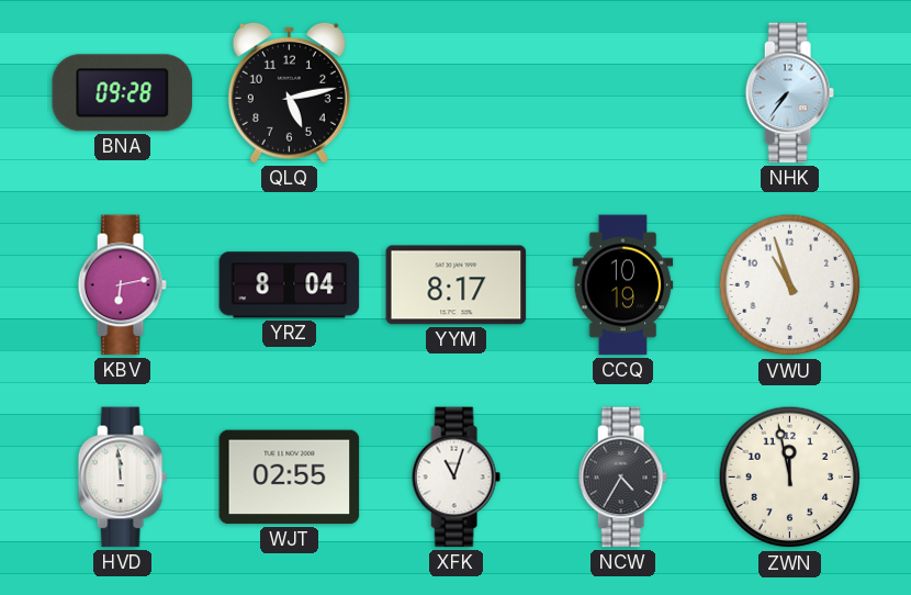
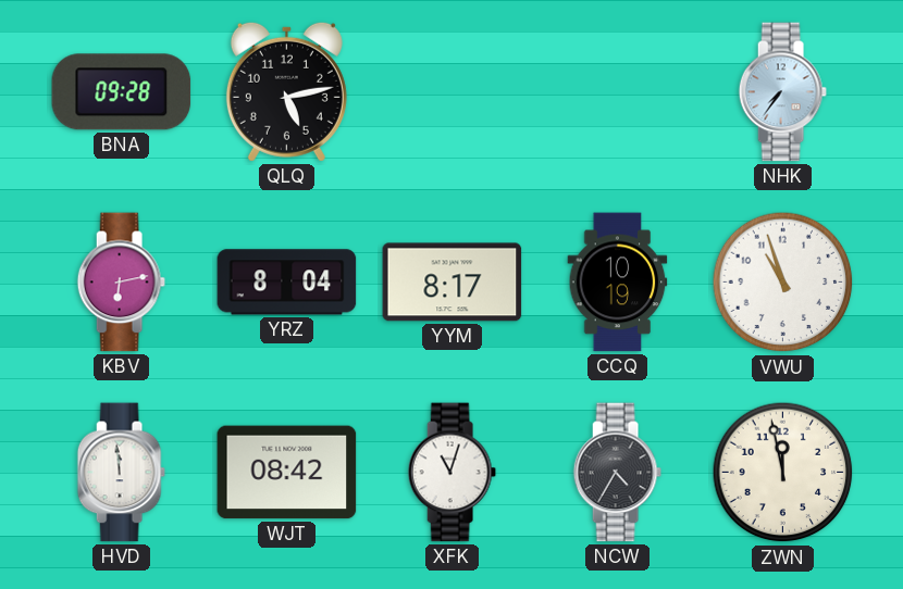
WJT: 02:55 -> 08:42 (287, 473)
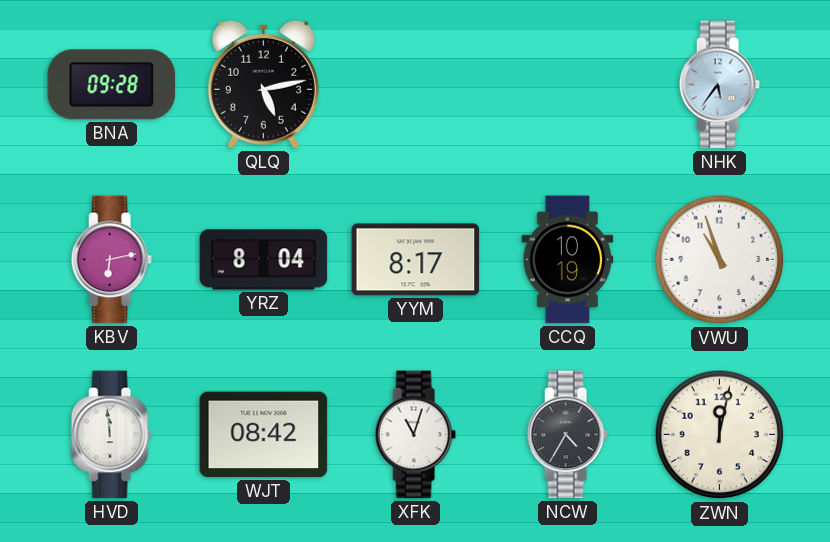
NHK: 7:36 -> 5:36 (719, 85)
ZWN: 11:58 -> 12:02 (720, 435)
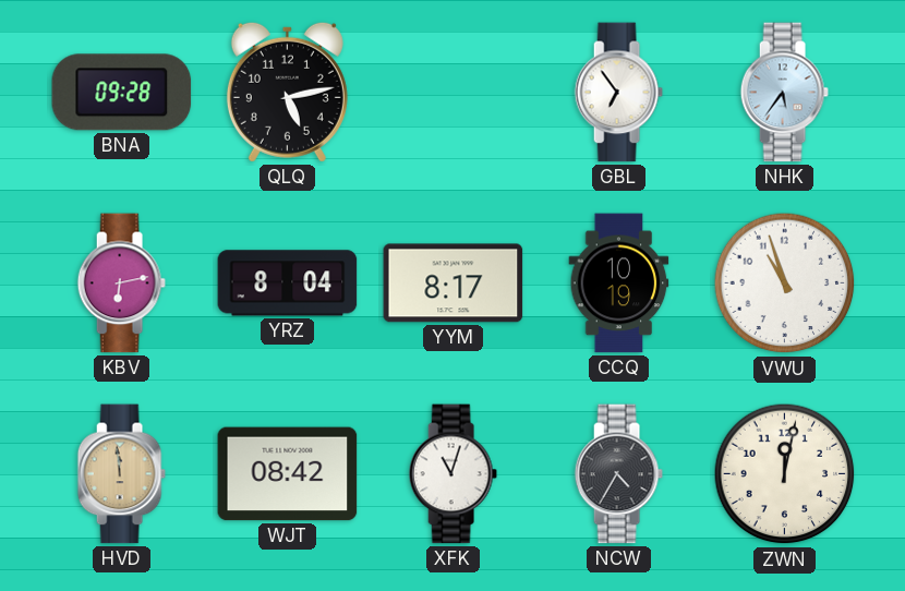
GBL: none -> 6:54 (618, 93)
HVD dial: white -> champagne (121, 474)
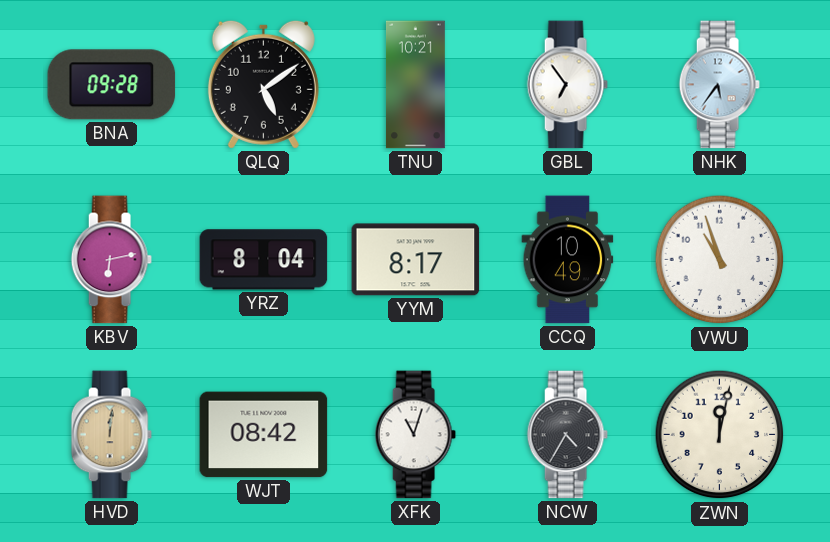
QLQ: 5:13 -> 5:09 (263, 84)
TNU: none -> 10:21 (415, 85)
CCQ: 10:19 -> 10:49 (568, 260)
HVD: 11:59 -> 12:01 (111, 435)
